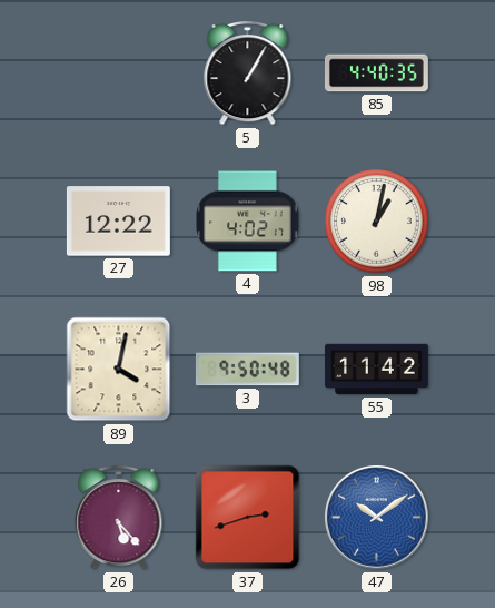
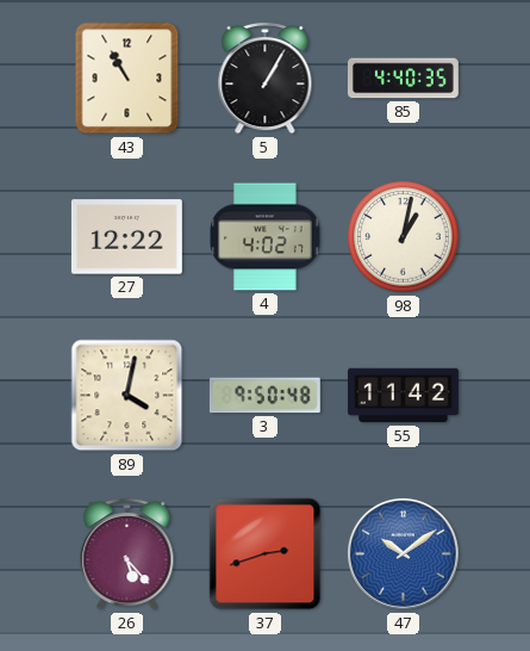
43: none -> 10:55 (127, 79)
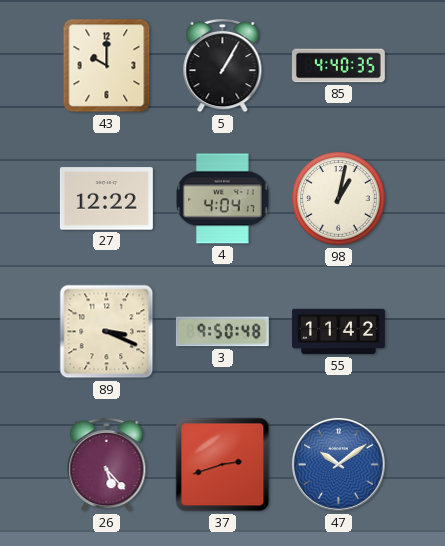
43: 10:55 -> 10:00 (107, 66)
4: 4:02 -> 4:04 (223, 199)
89: 4:02 -> 3:19 (107, 332)
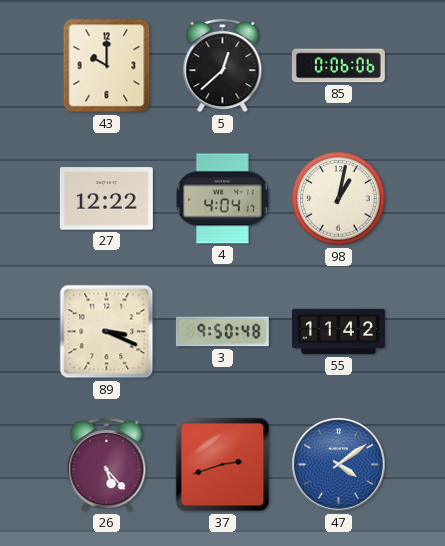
5: 1:05 -> 12:38 (223, 65)
85: 4:40 -> 0:06 (338, 66)
47: 10:09 -> 4:09 (339, 465)
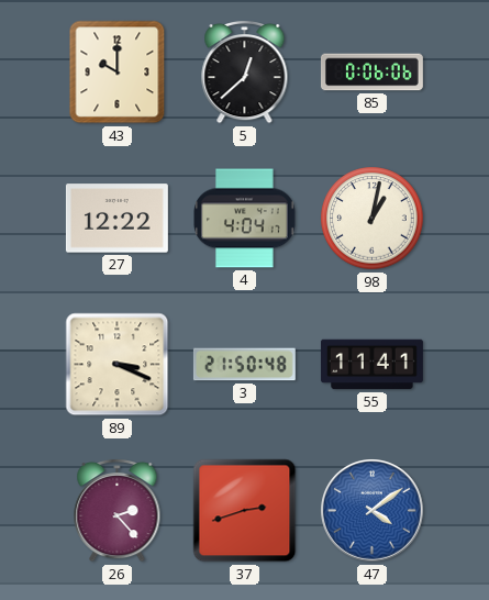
3: 9:50 -> 21:50 (244, 365)
55: 11:42 -> 11:41 (371, 365)
26: 5:23 -> 2:23 (118, 510)
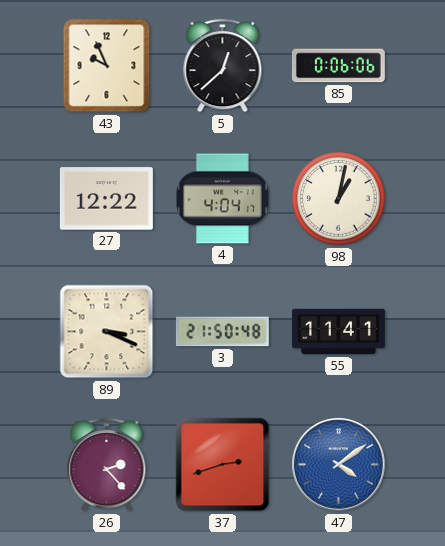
43: 10:00 -> 9:56 (107, 66)
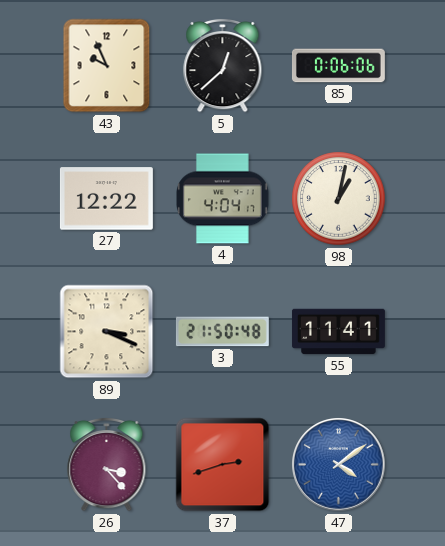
26: 2:23 -> 3:23 (107, 464)
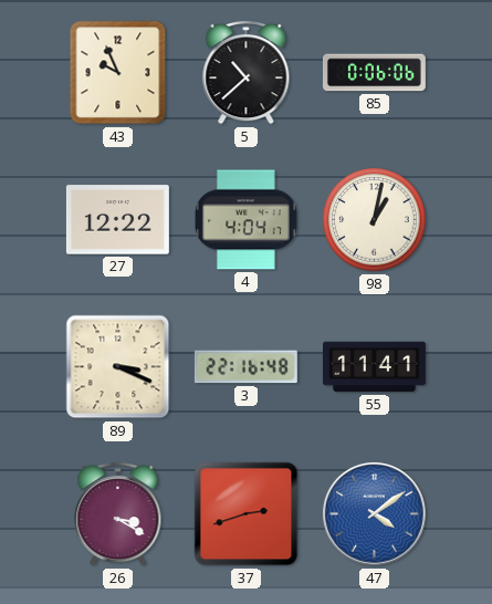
5: 12:38 -> 10:38 (247, 72)
3: 21:50 -> 22:16 (245, 367)
26: 3:23 -> 3:20 (118, 513)
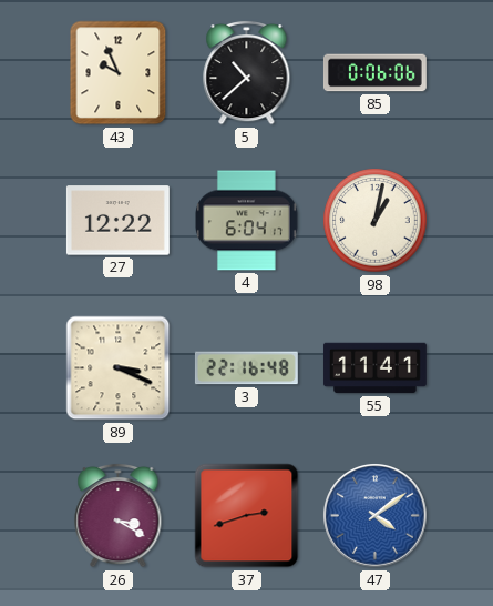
4: 4:04 -> 6:04 (247, 221)
